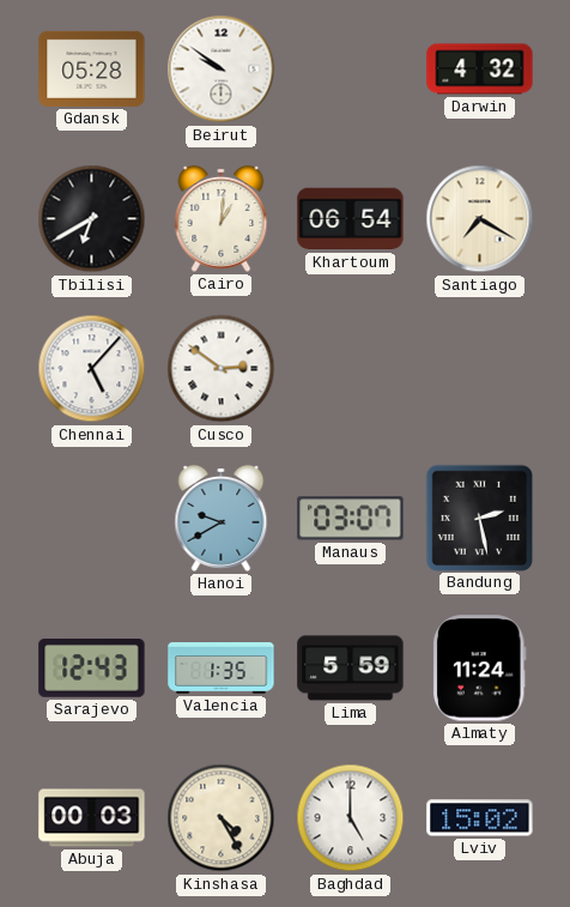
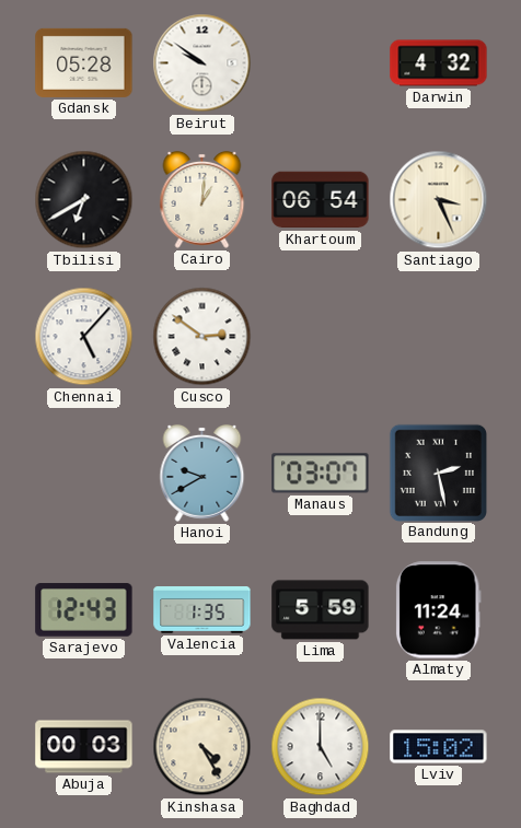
Santiago: 7:20 -> 3:26 (439, 200)
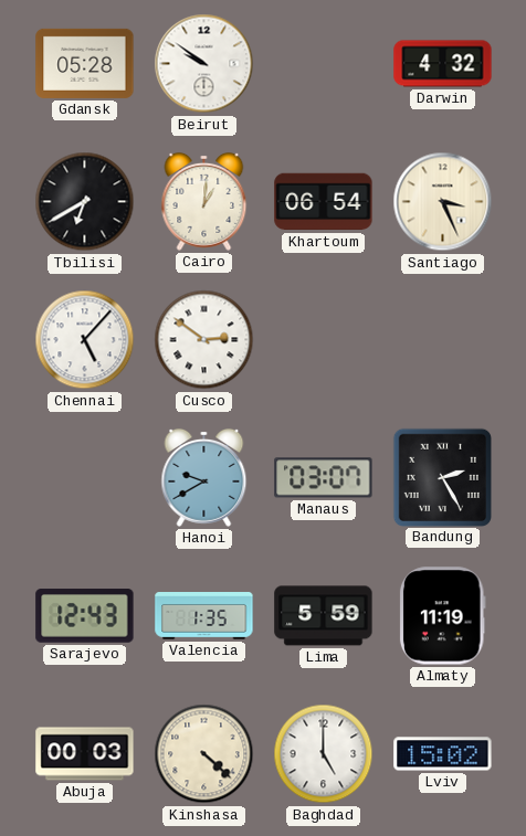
Bandung: 2:28 -> 2:25 (442, 477)
Almaty: 11:24 -> 11:19 (442, 616)
Kinshasa: 4:25 -> 4:22 (204, 754)
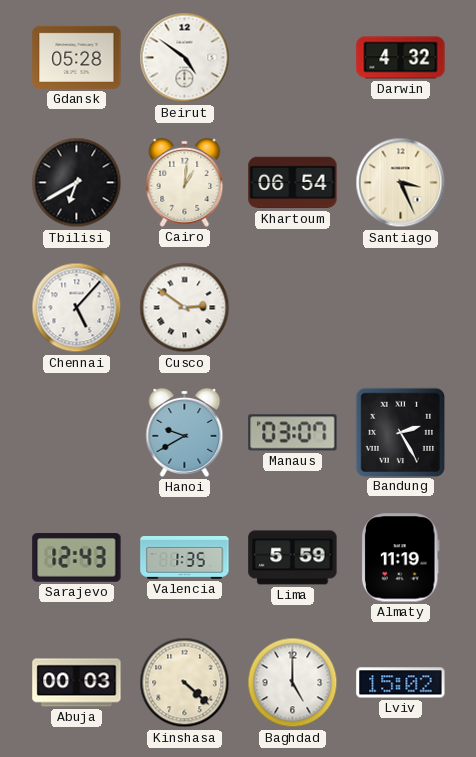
Beirut: 9:51 -> 4:51 (185, 58)
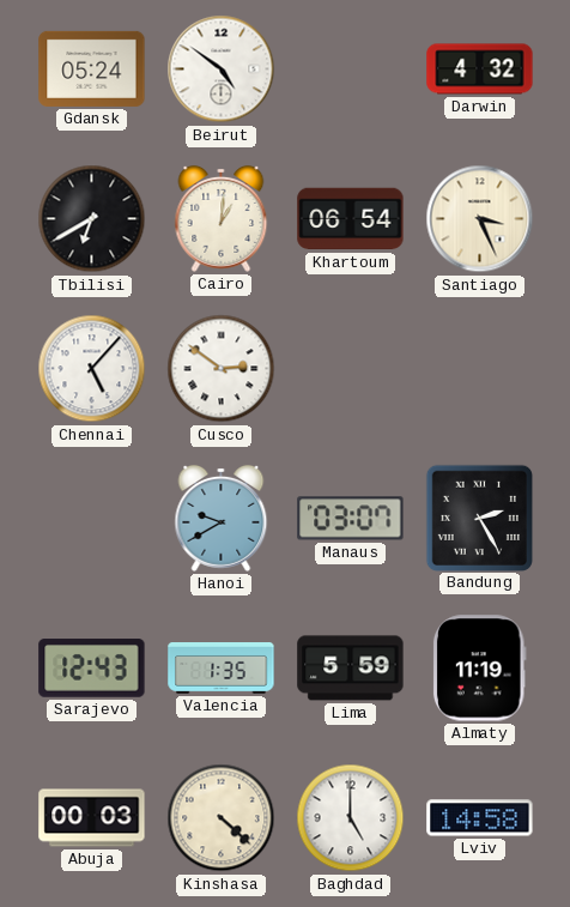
Gdansk: 05:28 -> 05:24 (92, 68)
Lviv: 15:02 -> 14:58 (480, 818)
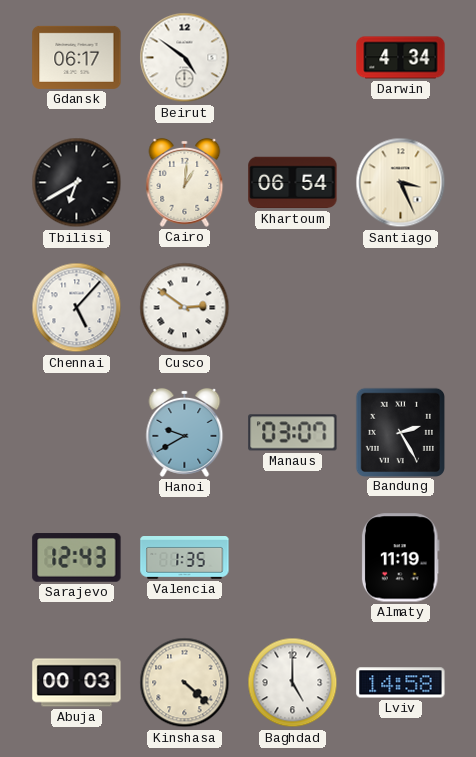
Gdansk: 05:24 -> 06:17 (77, 57)
Darwin: 4:32 -> 4:34 (401, 58)
Lima: 5:59 -> none (351, 669)
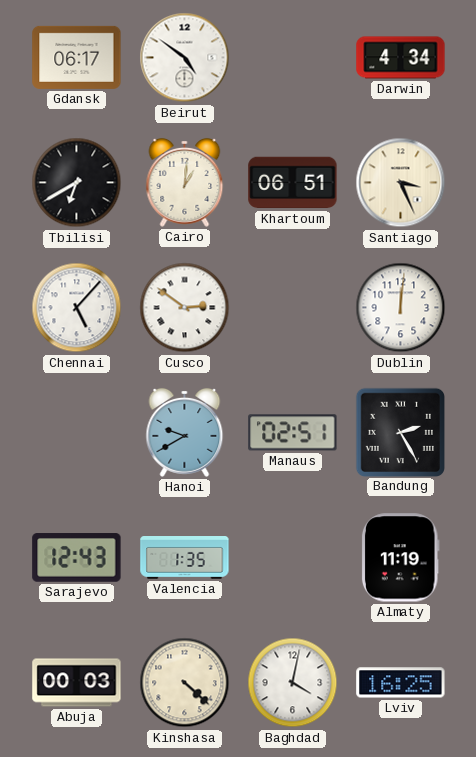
Khartoum: 06:54 -> 06:51 (293, 183)
Dublin: none -> 12:01 (401, 308)
Manaus: 03:07 -> 02:51 (293, 433)
Baghdad: 5:00 -> 4:02 (293, 683)
Lviv: 14:58 -> 16:25 (401, 683)
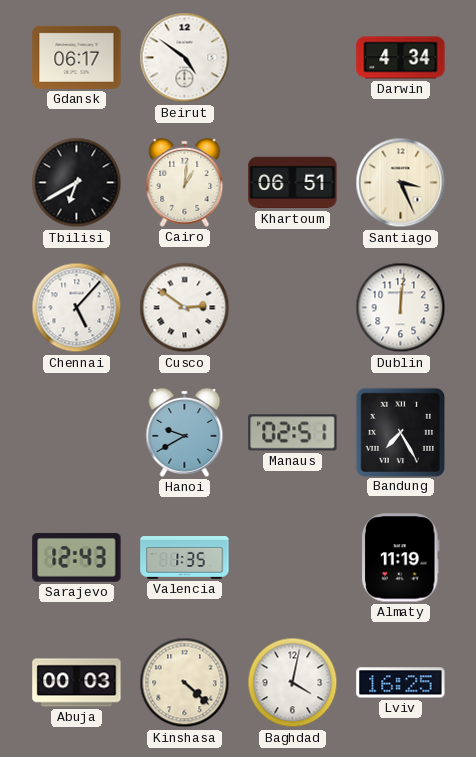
Bandung: 2:25 -> 7:25 (400, 432)
